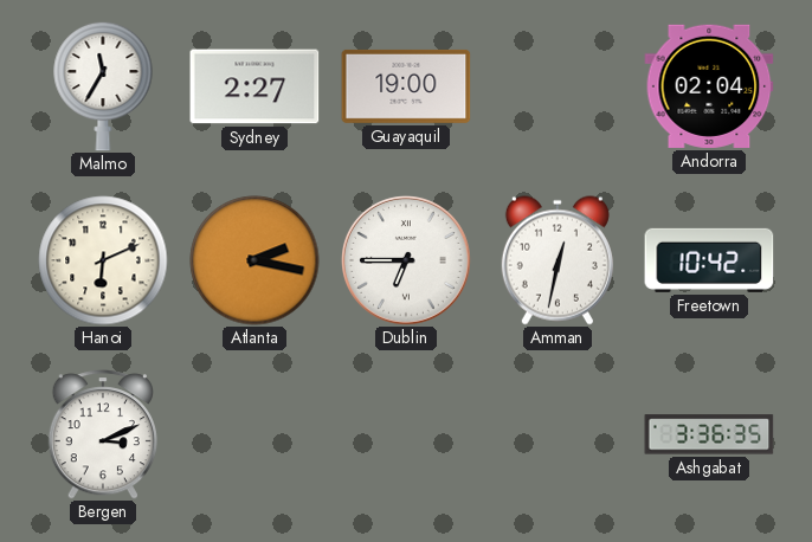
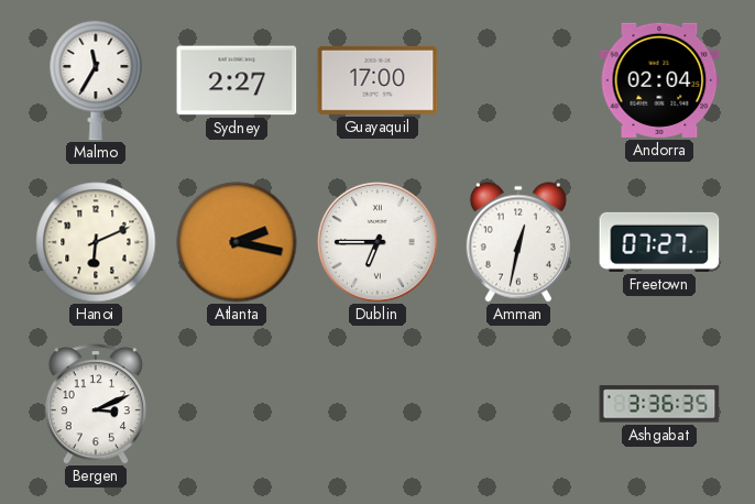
Guayaquil: 19:00 -> 17:00 (377, 80)
Freetown: 10:42 -> 07:27 (659, 242)
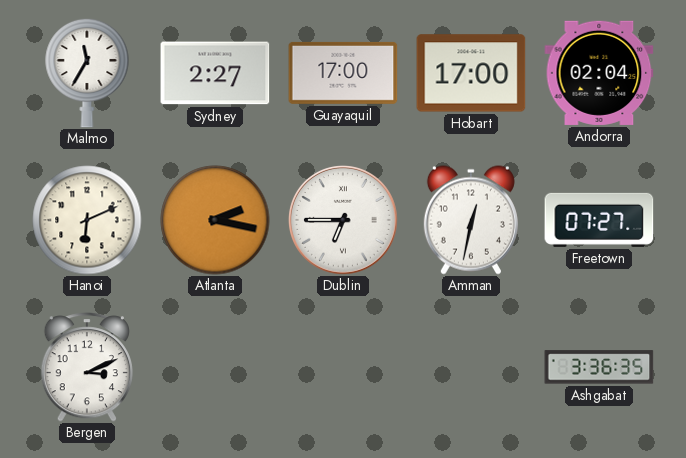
Hobart: none -> 17:00 (471, 73)
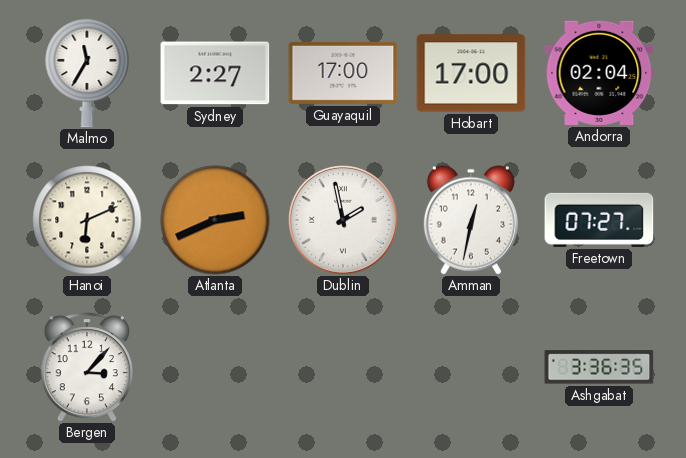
Atlanta: 2:17 -> 2:41 (215, 220)
Dublin: 6:45 -> 1:58 (343, 220)
Bergen: 3:11 -> 3:07 (87, 367)
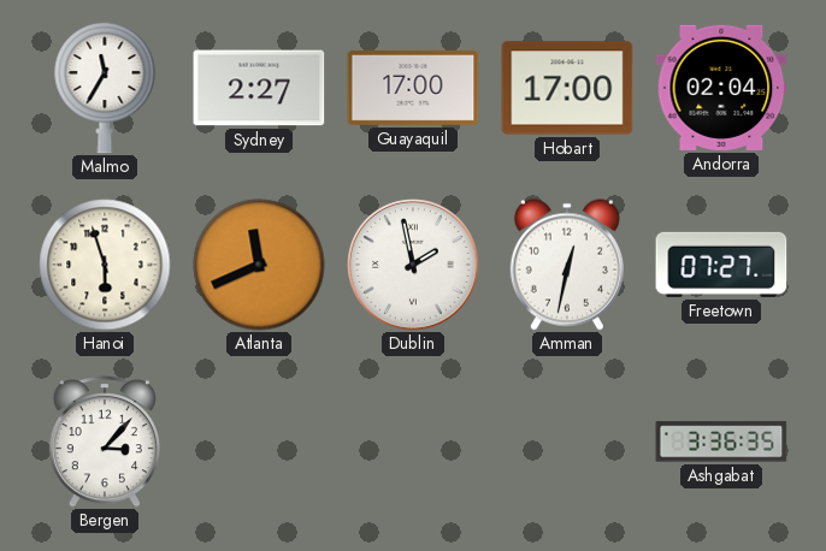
Hanoi: 6:11 -> 5:57 (105, 265)
Atlanta: 2:41 -> 11:41 (259, 265)
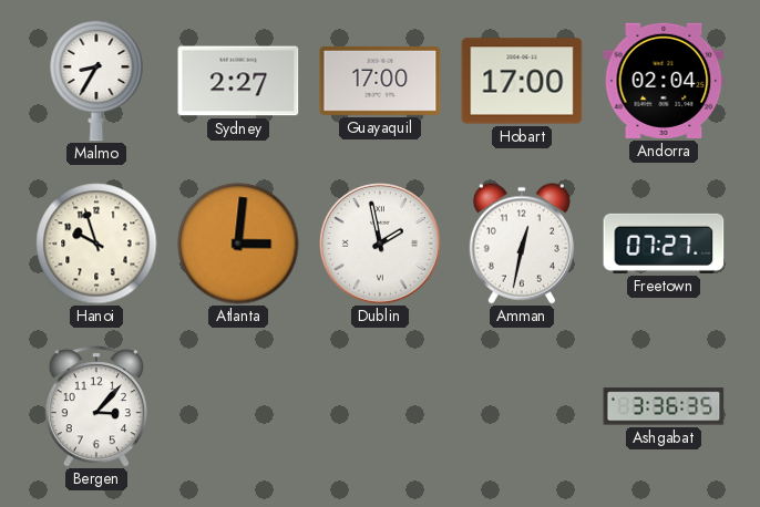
Malmo: 11:35 -> 8:35 (96, 81)
Hanoi: 5:57 -> 9:57 (96, 244)
Atlanta: 11:41 -> 3:01 (238, 244)
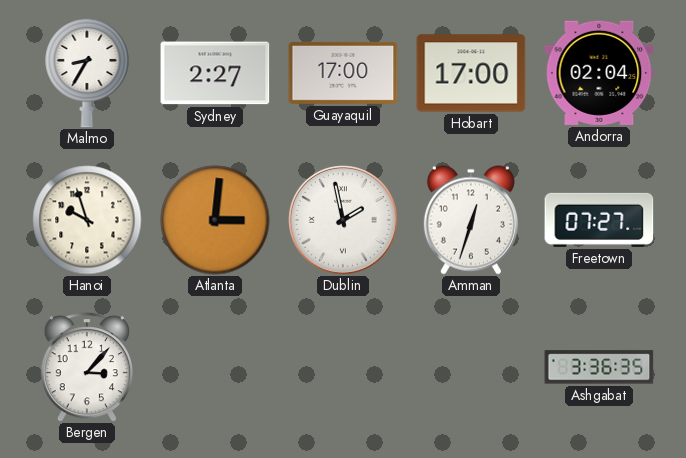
Amman: 12:32 -> 12:33 (471, 220)
